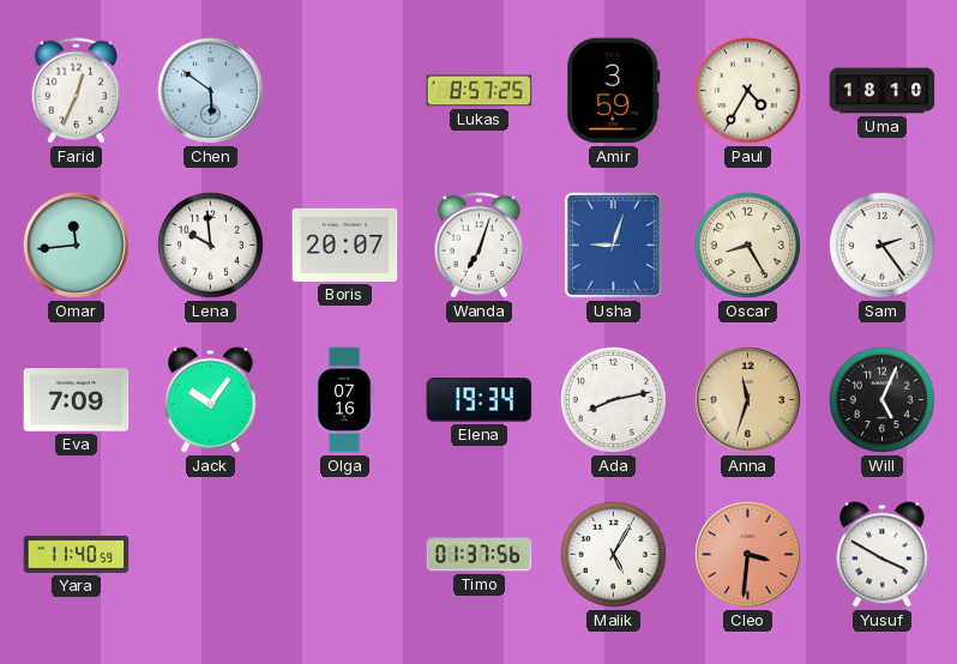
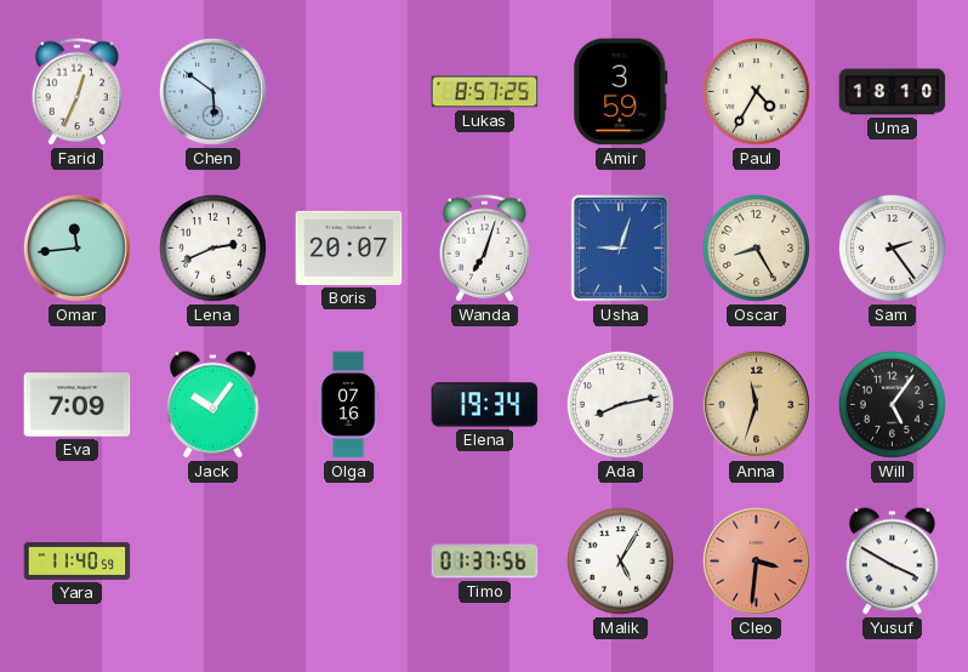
Lena: 9:59 -> 2:41 (212, 247)
Will: 5:04 -> 5:06 (892, 404)
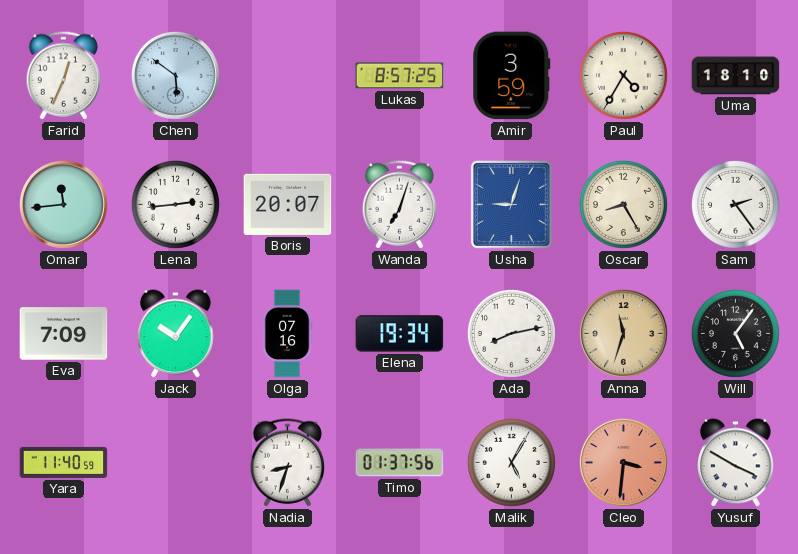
Lena: 2:41 -> 2:44 (175, 204)
Nadia: none -> 8:33 (288, 463)
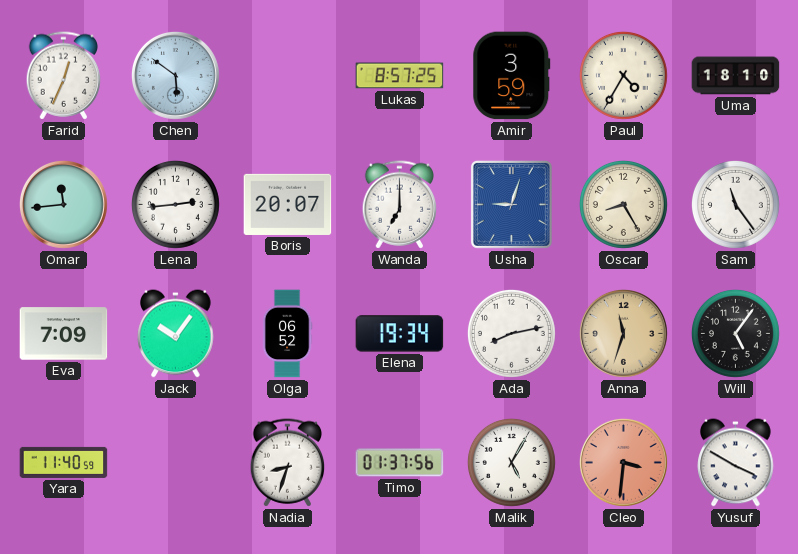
Wanda: 7:03 -> 7:00 (400, 205)
Sam: 2:24 -> 11:24 (735, 204)
Olga: 07:16 -> 06:52 (287, 334)
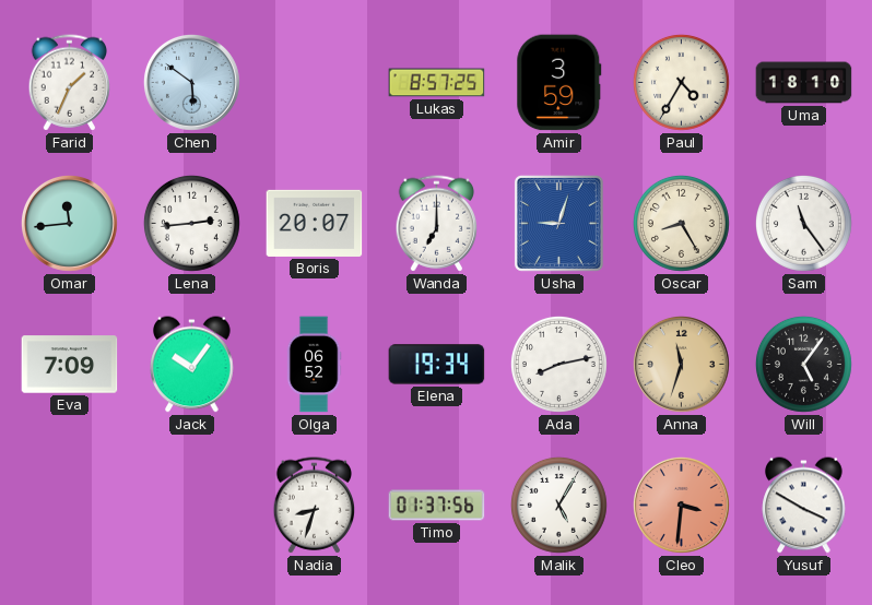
Farid: 12:34 -> 1:34 (70, 83)
Yara: 11:40 -> none (64, 462)
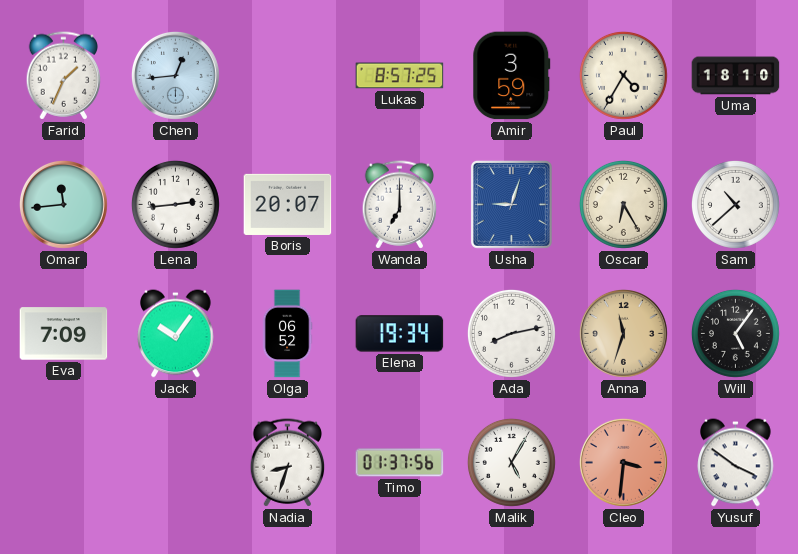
Chen: 5:51 -> 12:44 (175, 75)
Oscar: 8:25 -> 6:25 (623, 204)
Sam: 11:24 -> 10:38 (735, 204)
Yusuf: 3:50 -> 3:51 (736, 463)
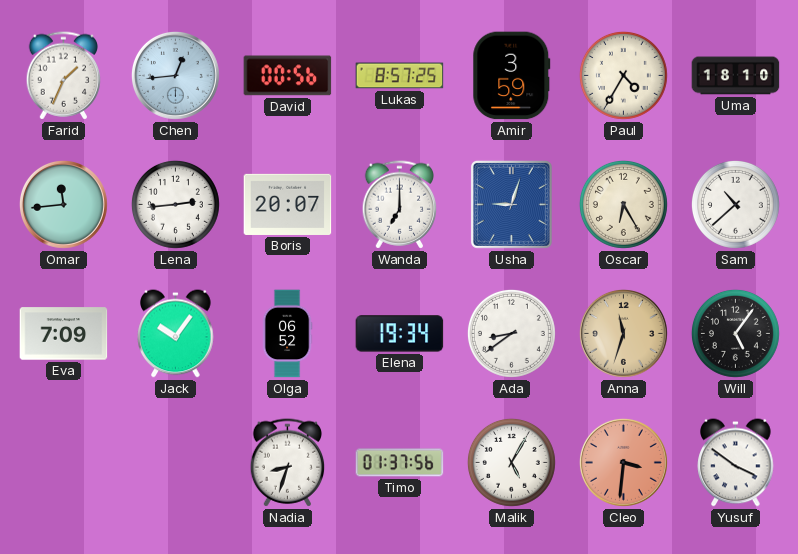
David: none -> 00:56 (288, 76)
Ada: 8:13 -> 8:39 (511, 333)
